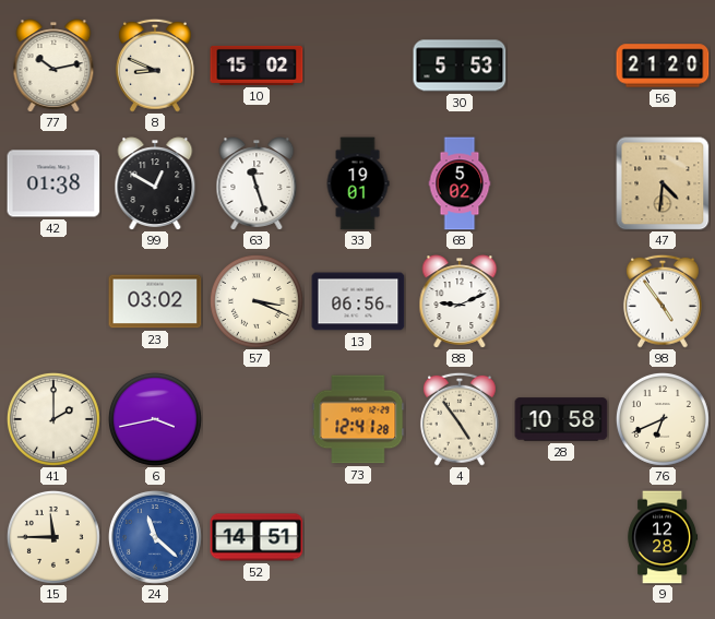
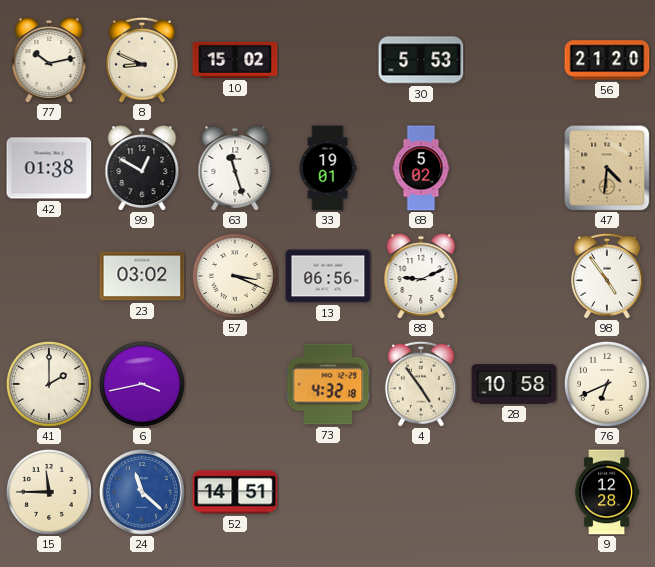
73: 12:41 -> 4:32 (328, 384)
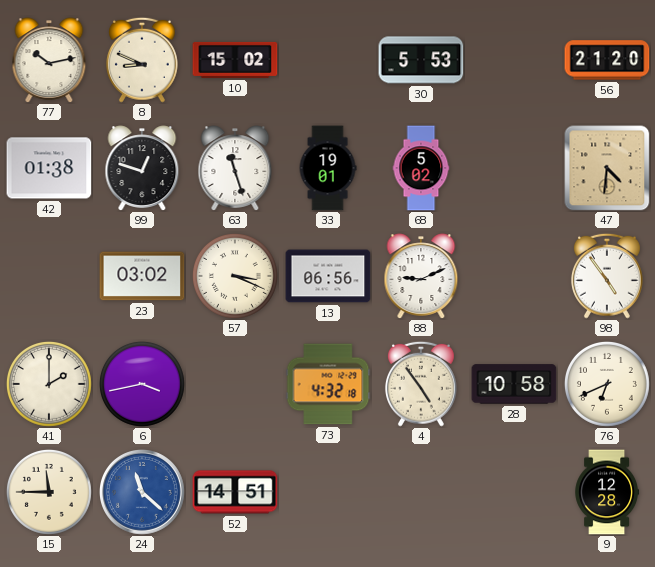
99: 12:50 -> 12:48 (142, 168)
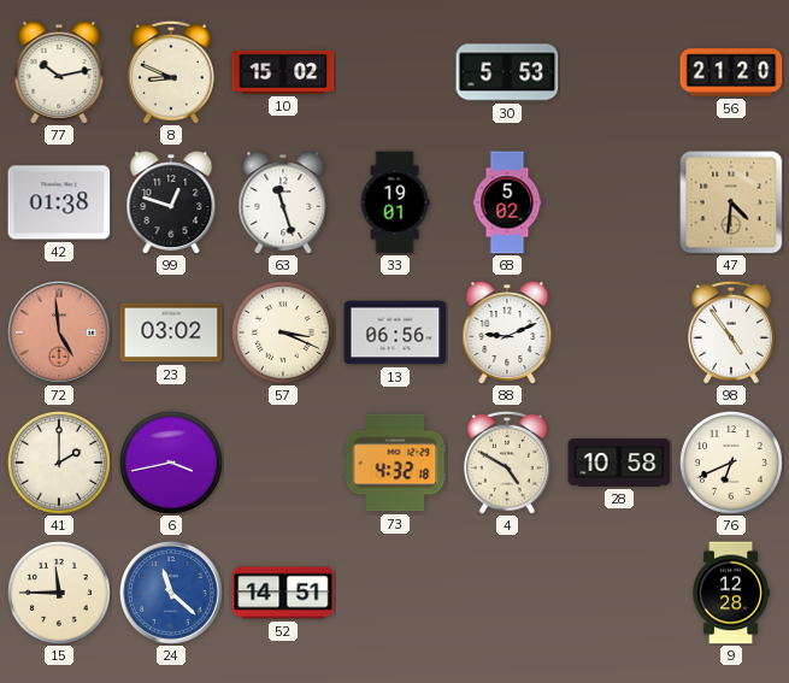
72: none -> 4:59 (60, 334)
4: 4:54 -> 4:50 (507, 463)
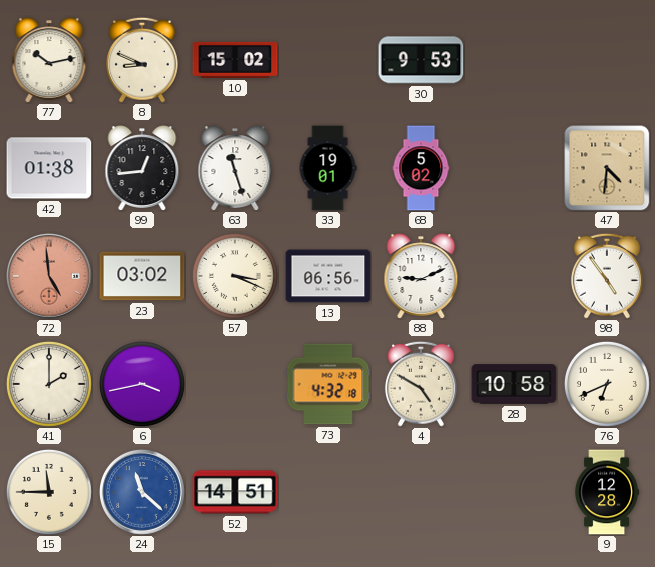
30: 5:53 -> 9:53 (421, 60)
56: 21:20 -> none (731, 72)
99: 12:48 -> 12:44 (142, 168)
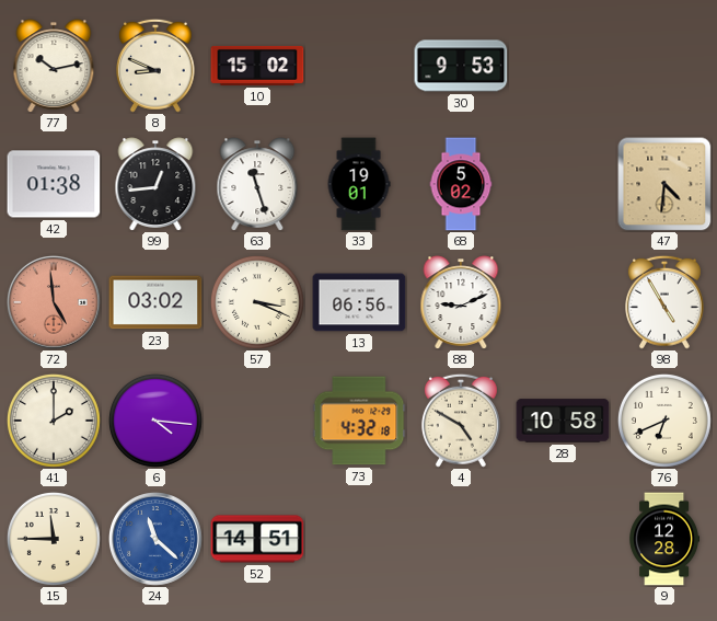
98: 4:54 -> 4:55 (664, 302)
6: 3:43 -> 4:16 (155, 421)
